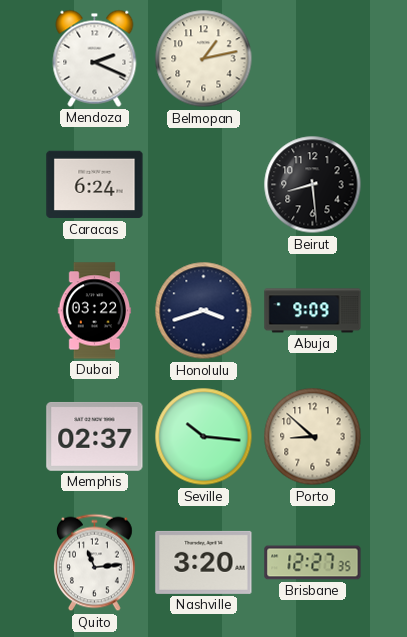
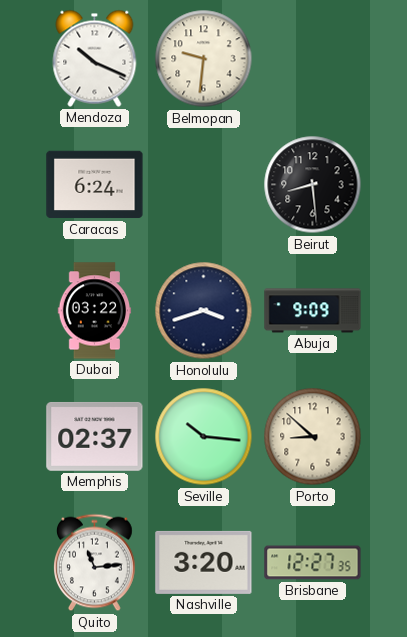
Mendoza: 2:19 -> 10:19 (95, 58)
Belmopan: 1:13 -> 9:31 (204, 59)
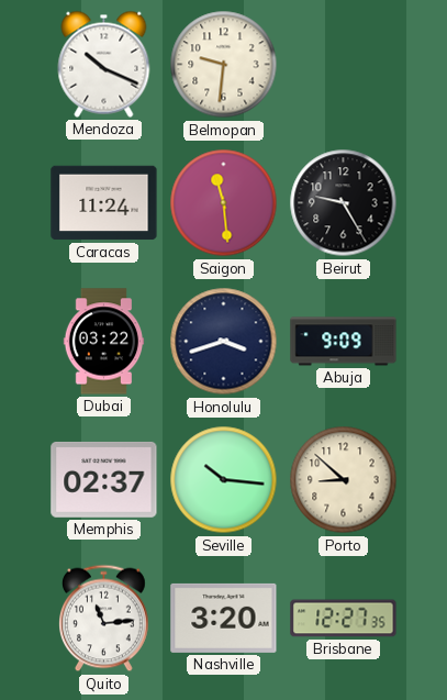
Caracas: 6:24 -> 11:24 (104, 203)
Saigon: none -> 11:29 (224, 203)
Beirut: 8:29 -> 9:25 (344, 203)
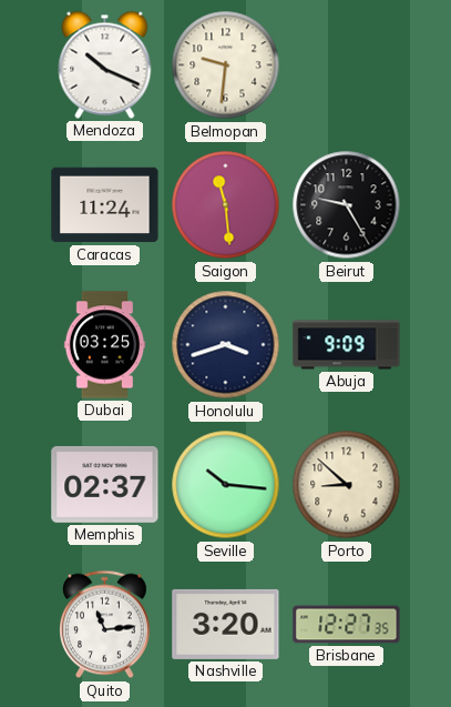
Dubai: 03:22 -> 03:25 (105, 345)
